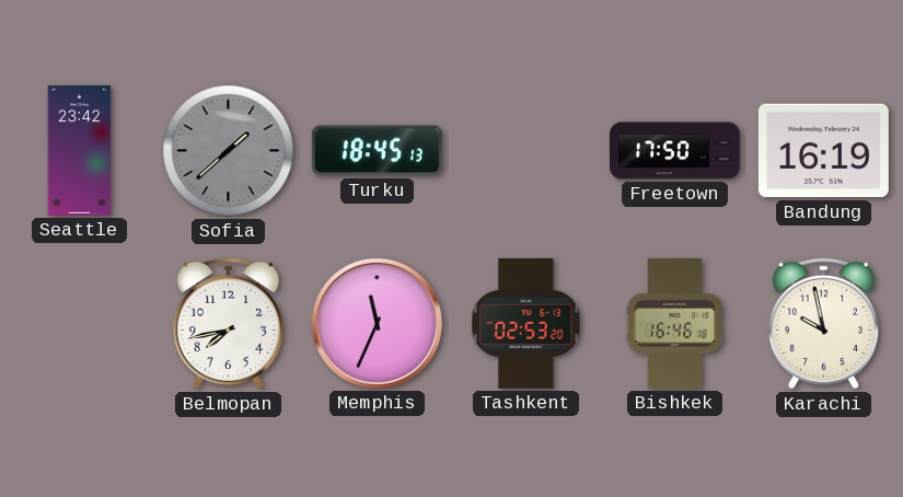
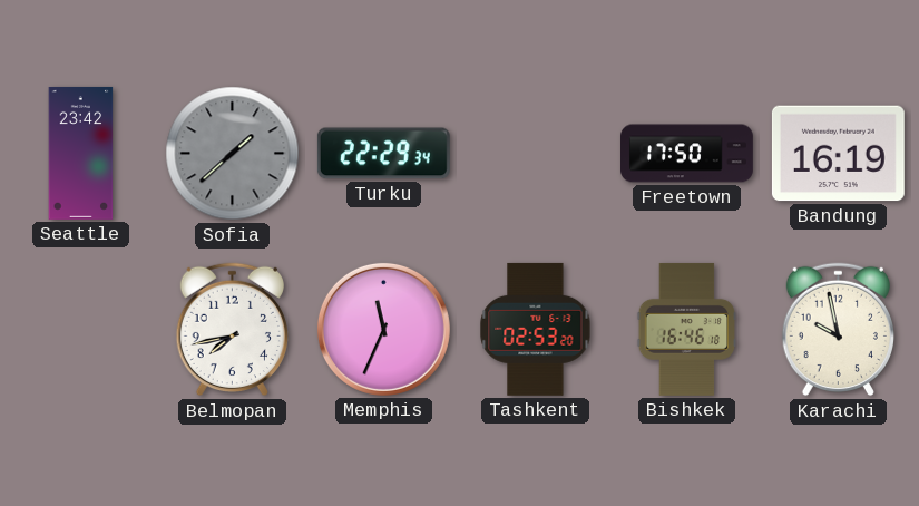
Turku: 18:45 -> 22:29 (383, 154)
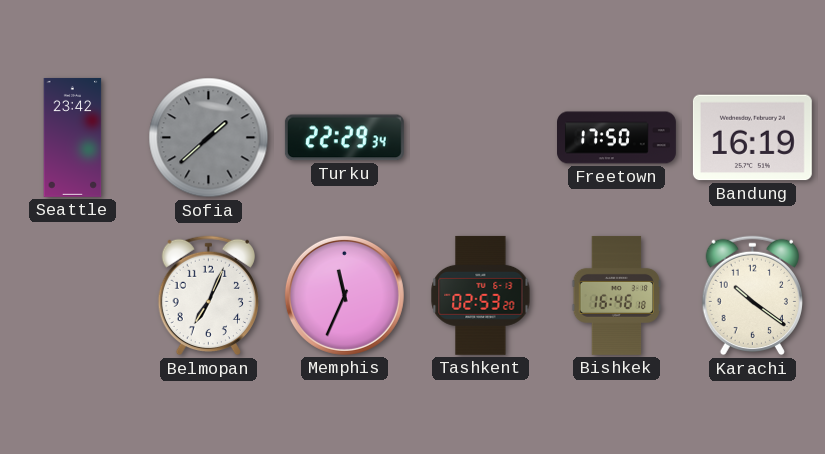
Belmopan: 7:43 -> 7:04 (208, 296)
Karachi: 9:58 -> 10:21 (752, 296)
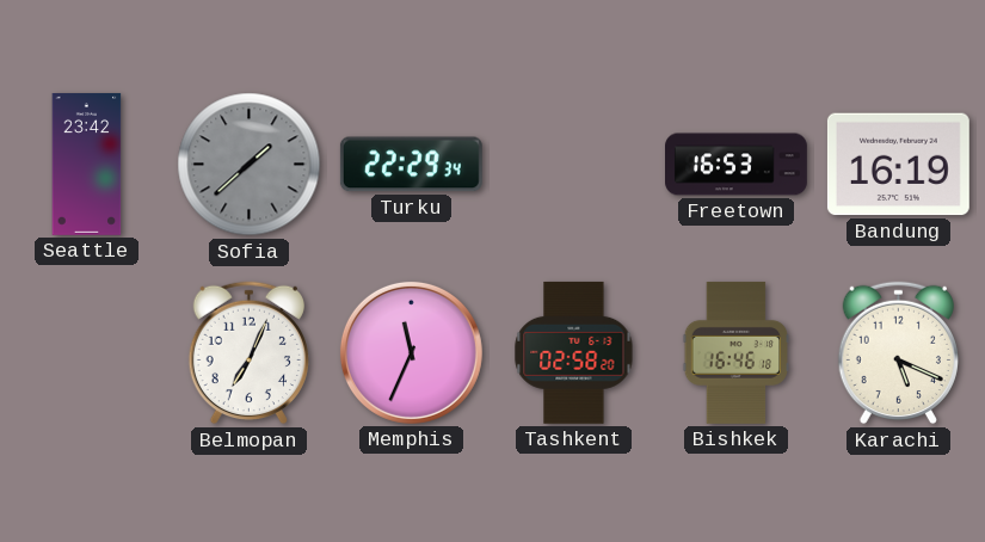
Freetown: 17:50 -> 16:53 (737, 165)
Tashkent: 02:53 -> 02:58 (574, 352)
Karachi: 10:21 -> 5:19 (898, 353)
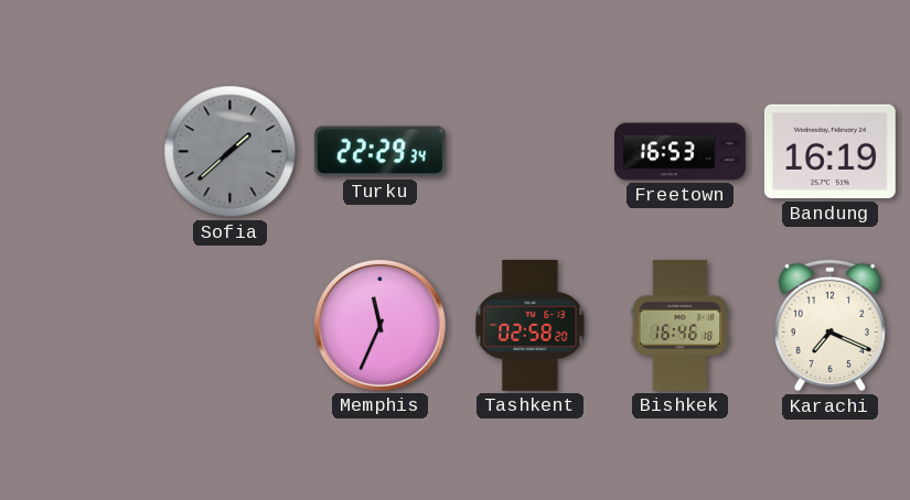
Seattle: 23:42 -> none (87, 164)
Belmopan: 7:04 -> none (248, 353)
Karachi: 5:19 -> 7:19 (829, 326)
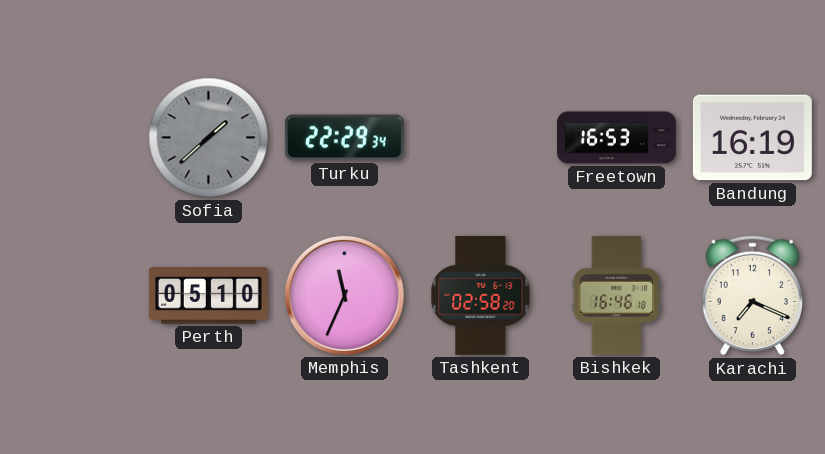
Perth: none -> 05:10 (208, 296)
